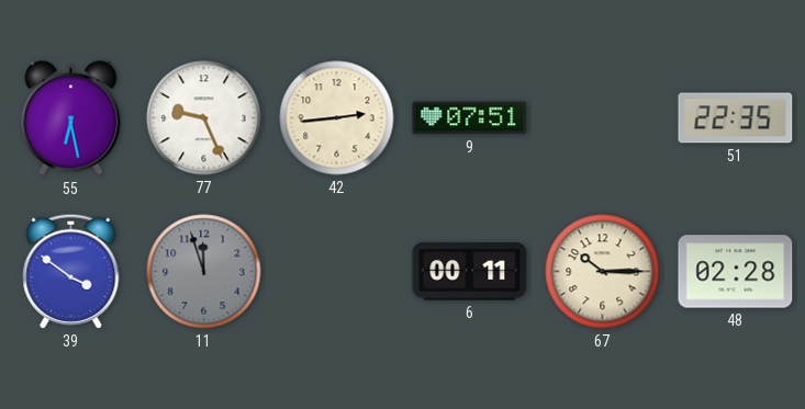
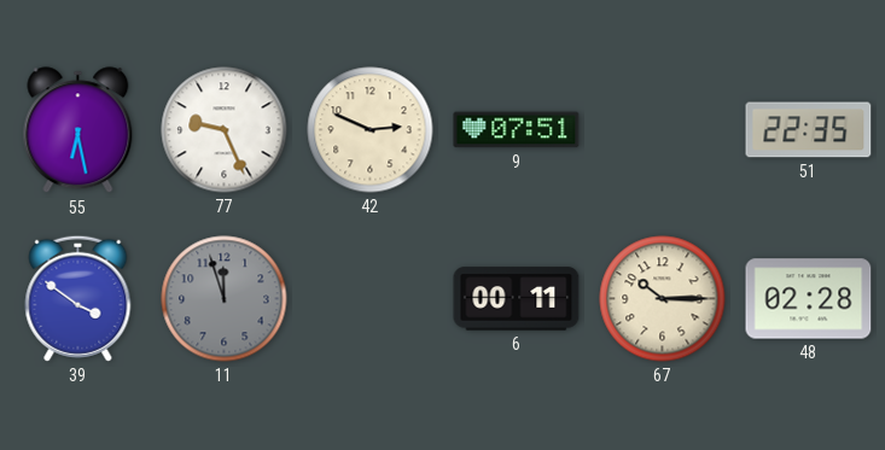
42: 2:44 -> 2:49 (371, 130)
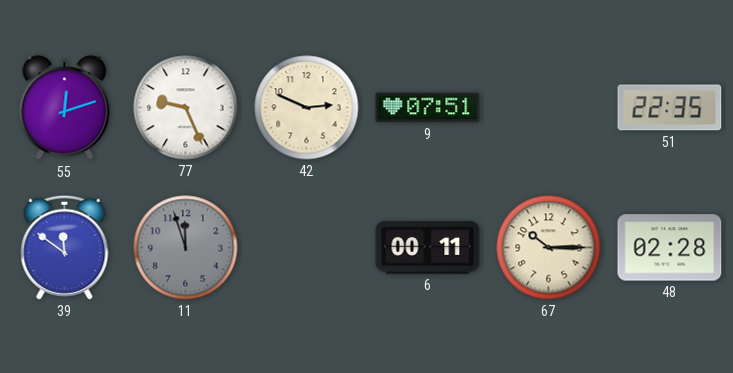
55: 6:28 -> 12:12 (65, 108)
39: 3:51 -> 11:51 (65, 247)
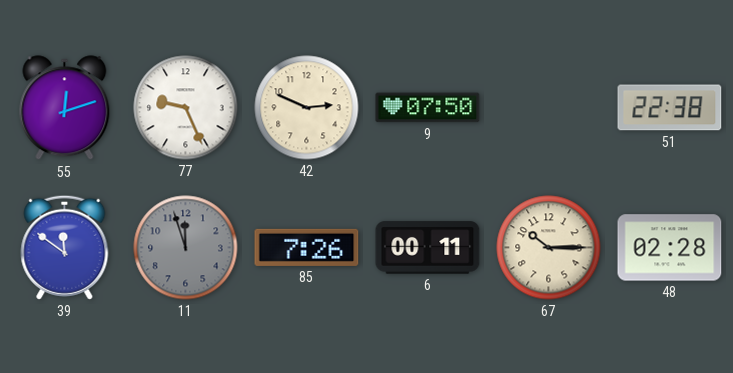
9: 07:51 -> 07:50 (428, 108)
51: 22:35 -> 22:38 (670, 108)
85: none -> 7:26 (307, 247)
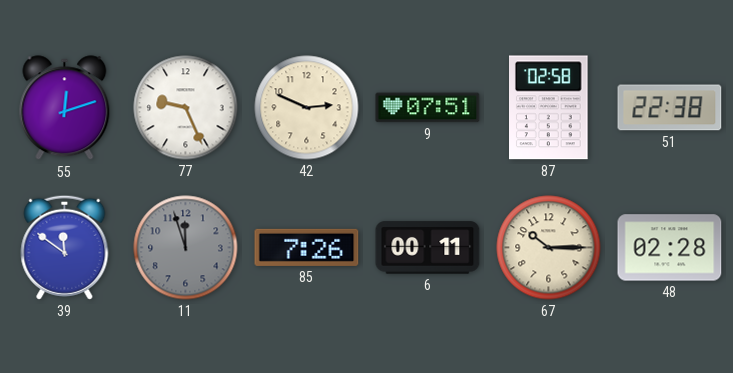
9: 07:50 -> 07:51 (428, 108)
87: none -> 02:58 (549, 108)
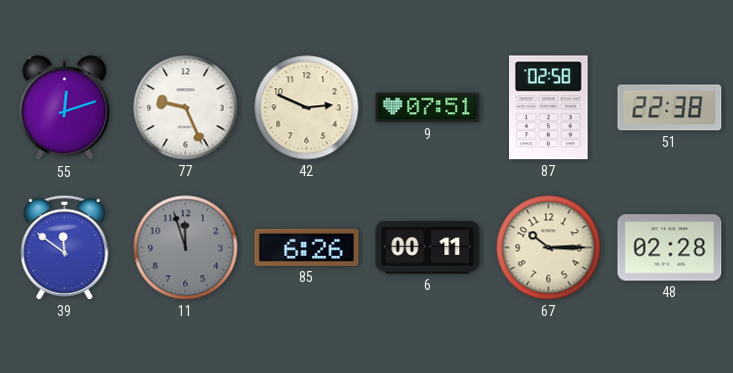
85: 7:26 -> 6:26 (307, 247)
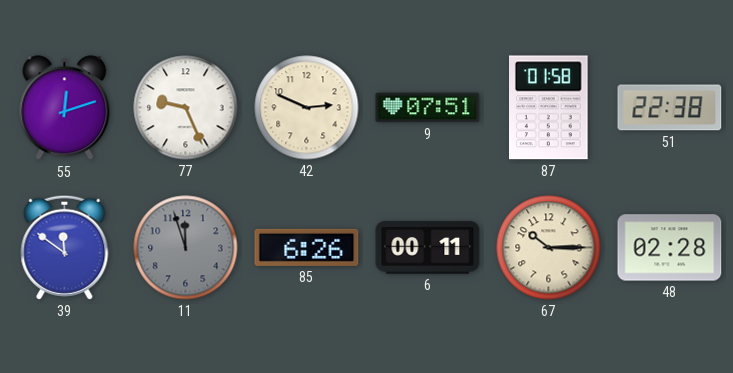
87: 02:58 -> 01:58 (549, 108)
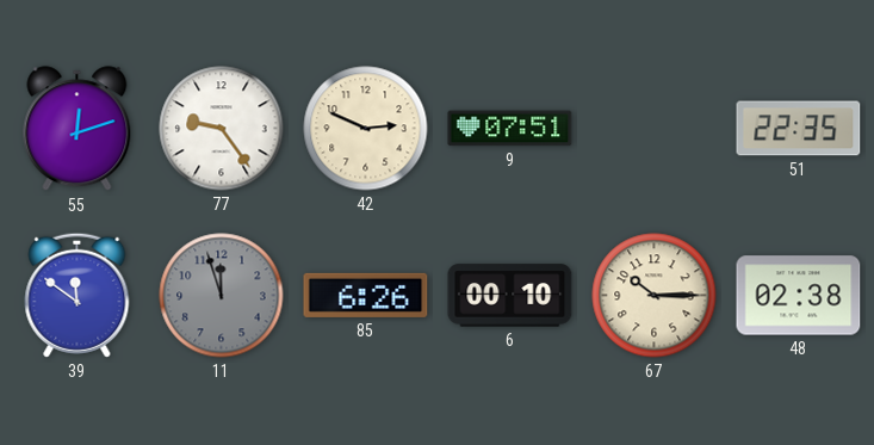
77: 9:26 -> 9:24 (222, 129)
87: 01:58 -> none (549, 108)
51: 22:38 -> 22:35 (799, 129)
6: 00:11 -> 00:10 (510, 296)
48: 02:28 -> 02:38 (799, 296)
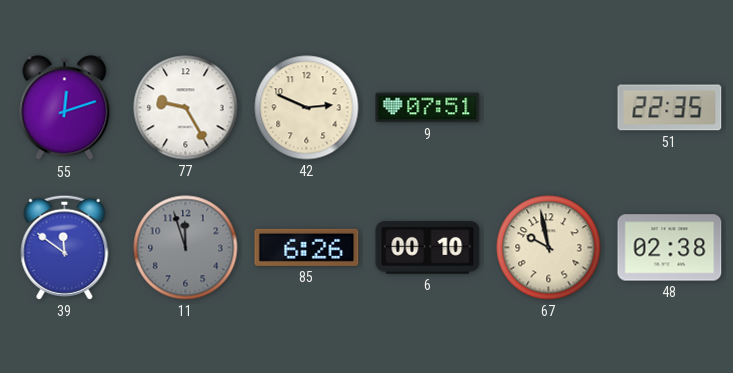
77: 9:24 -> 9:25 (186, 108)
67: 10:15 -> 9:58 (549, 248)
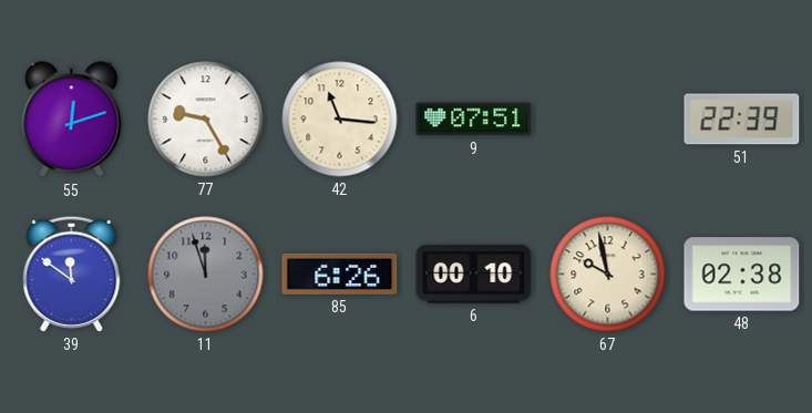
42: 2:49 -> 11:16 (340, 120)
51: 22:35 -> 22:39 (742, 120)
